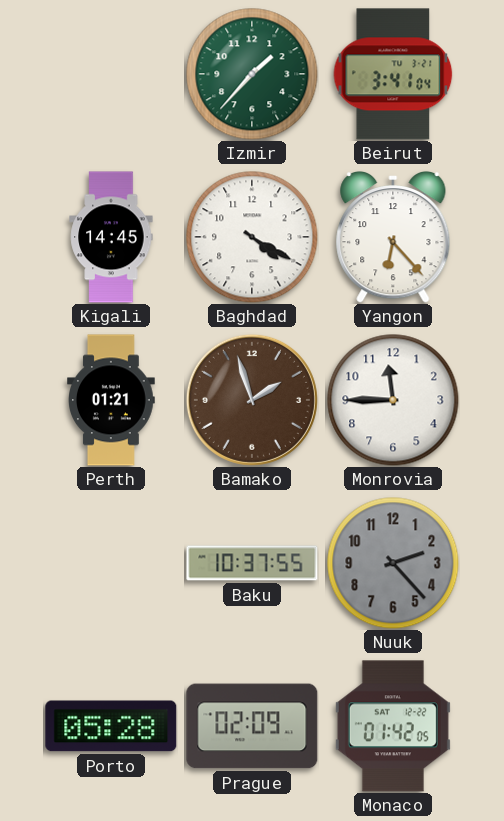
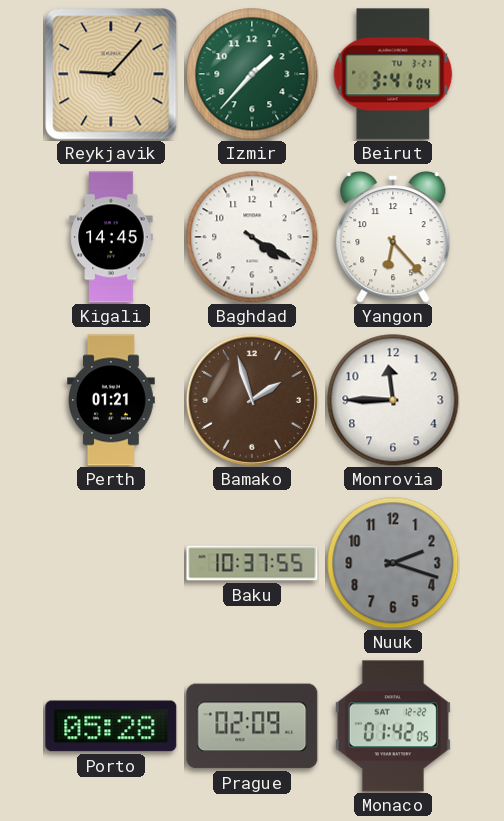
Reykjavik: none -> 9:07 (111, 74)
Nuuk: 2:23 -> 2:18 (393, 563)
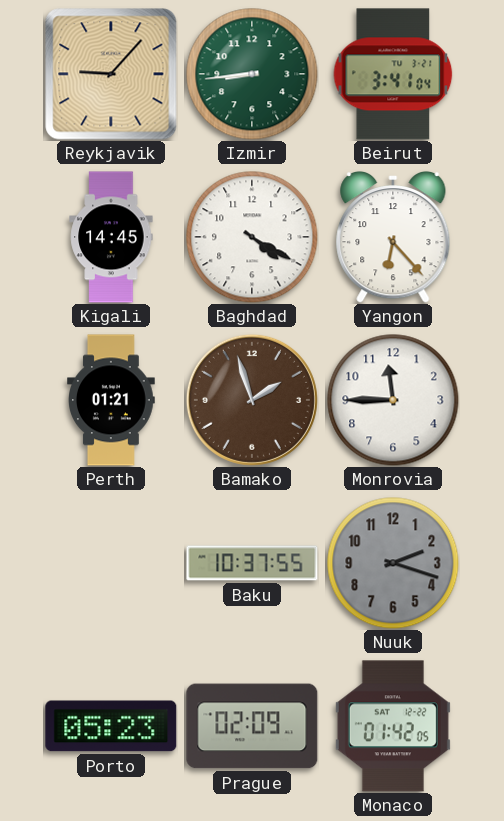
Izmir: 1:37 -> 8:44 (252, 74)
Porto: 05:28 -> 05:23 (111, 726)
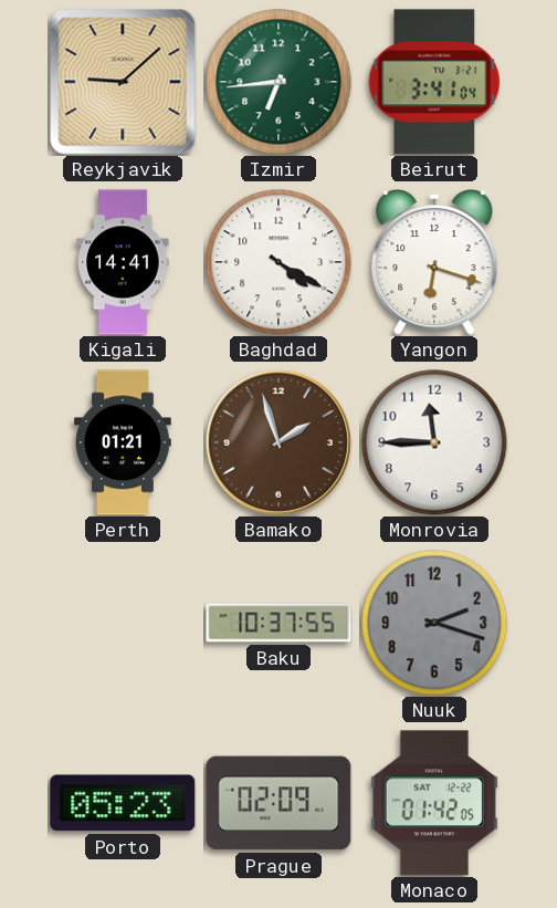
Reykjavik: 9:07 -> 9:08 (123, 82)
Izmir: 8:44 -> 6:44 (278, 82)
Kigali: 14:45 -> 14:41 (123, 262)
Yangon: 6:23 -> 6:18 (434, 262)
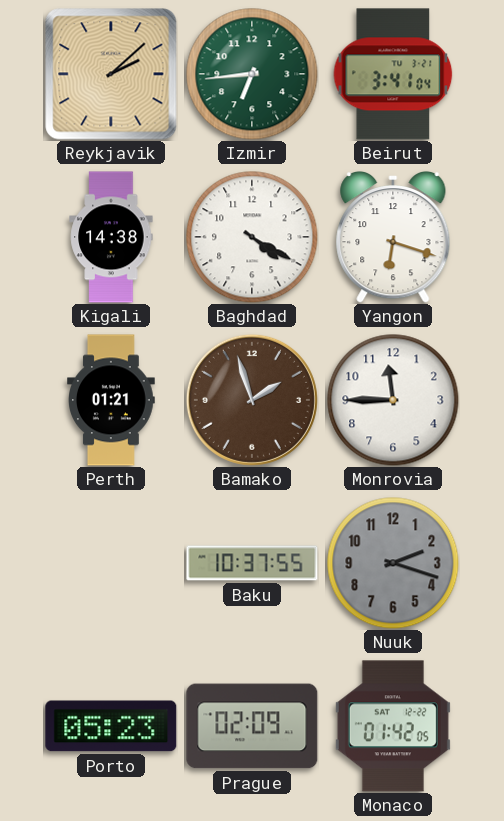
Reykjavik: 9:08 -> 2:08 (111, 74)
Kigali: 14:41 -> 14:38 (111, 237)
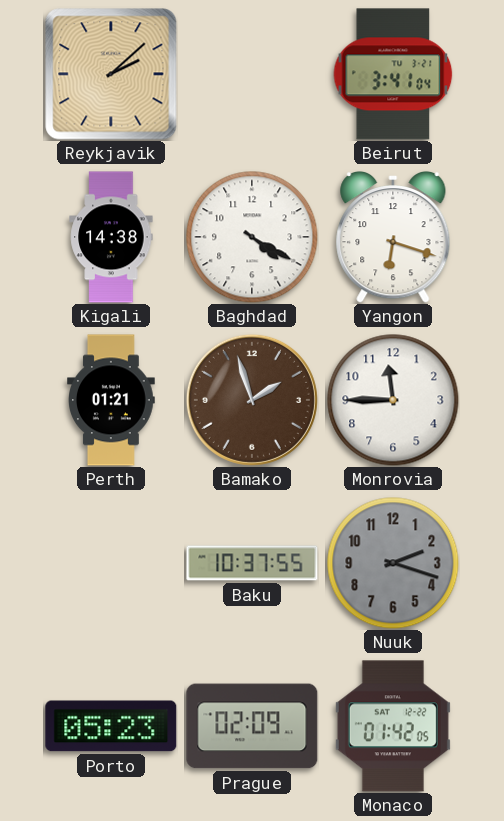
Izmir: 6:44 -> none (252, 74)
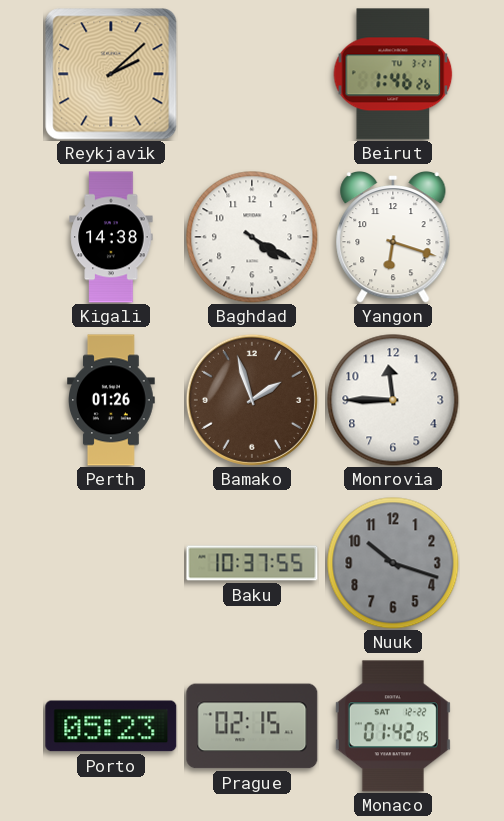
Beirut: 3:41 -> 1:46 (393, 74)
Perth: 01:21 -> 01:26 (112, 400)
Nuuk: 2:18 -> 10:18 (393, 563)
Prague: 02:09 -> 02:15 (252, 726)
